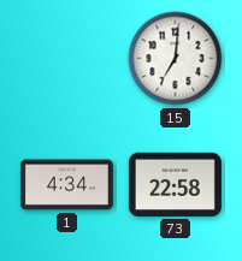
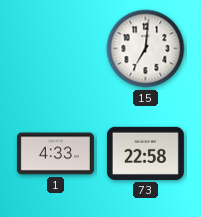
1: 4:34 -> 4:33 (55, 154)
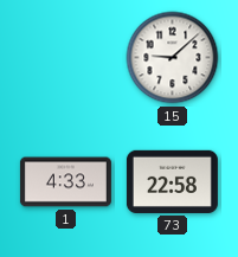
15: 7:01 -> 9:08 (173, 58)
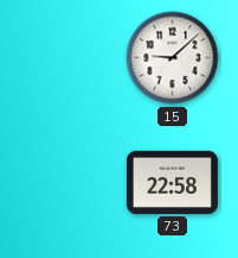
1: 4:33 -> none (65, 182)
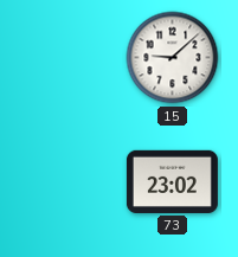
73: 22:58 -> 23:02 (172, 181)
